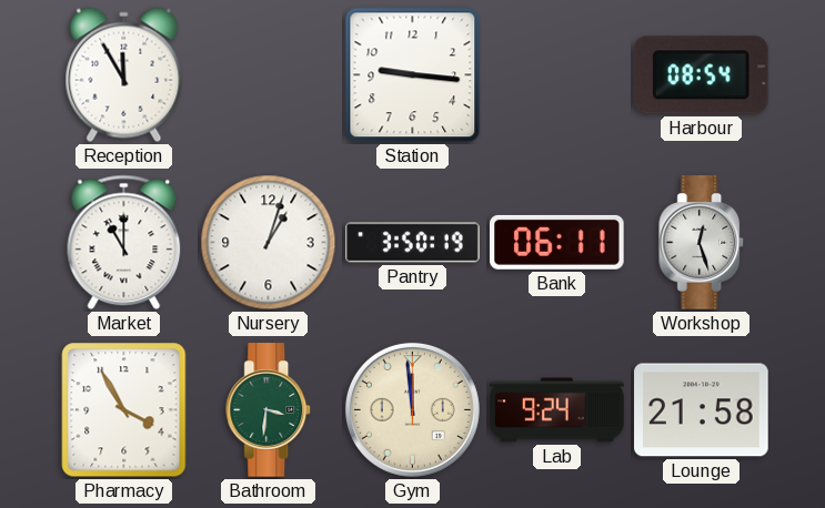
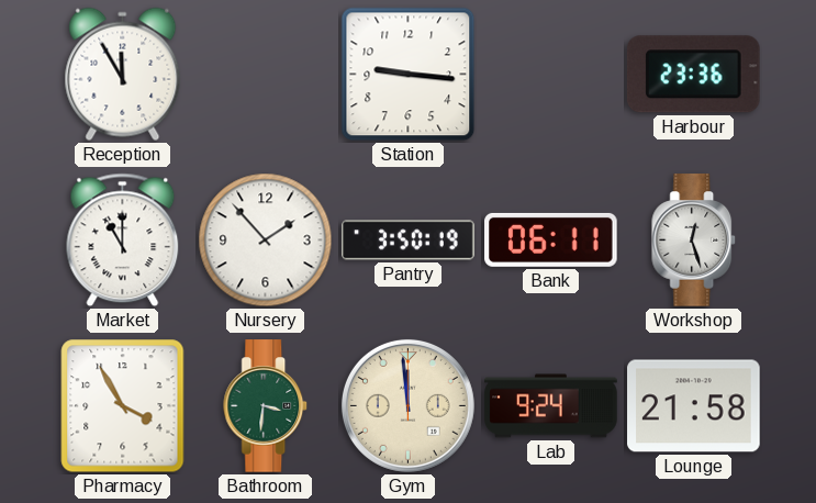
Harbour: 08:54 -> 23:36 (693, 75)
Nursery: 1:03 -> 1:53 (266, 241)
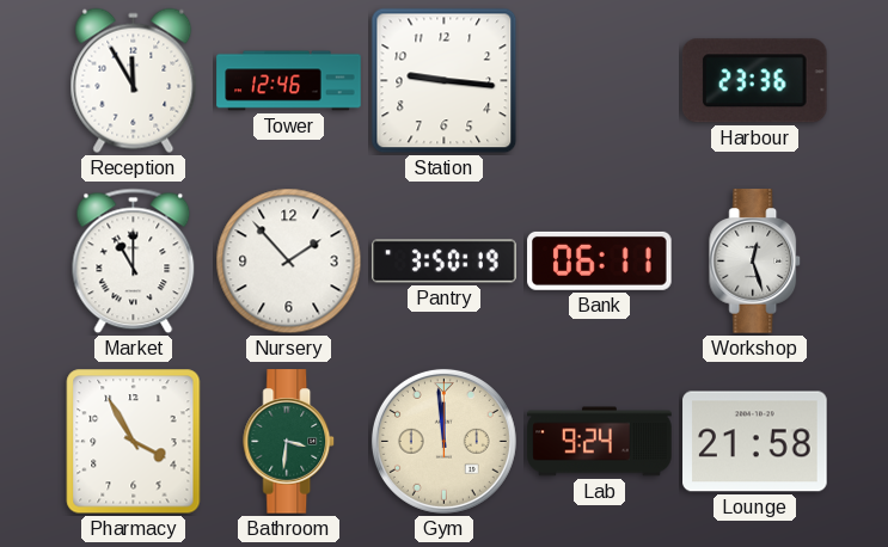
Tower: none -> 12:46 (289, 81)
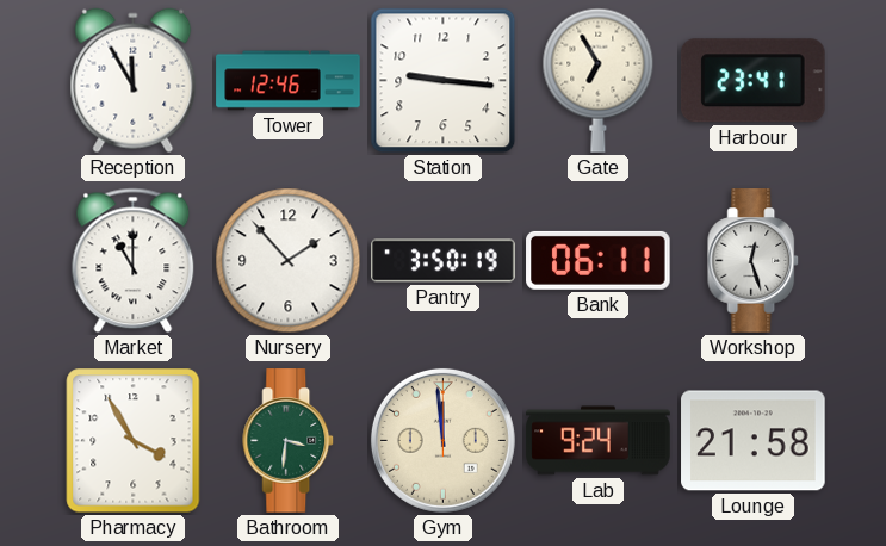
Gate: none -> 6:55 (599, 80)
Harbour: 23:36 -> 23:41 (752, 81)
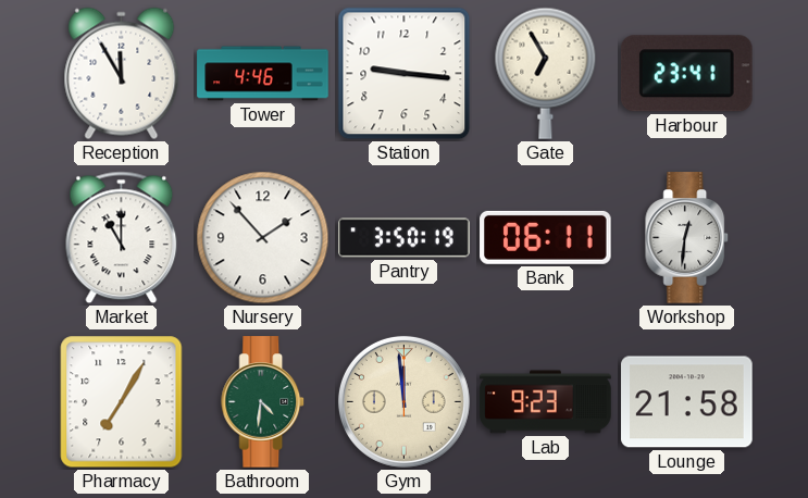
Tower: 12:46 -> 4:46 (263, 74)
Workshop: 12:27 -> 12:31 (687, 238)
Pharmacy: 3:55 -> 7:05 (122, 402)
Bathroom: 3:31 -> 4:31 (263, 402)
Lab: 9:24 -> 9:23 (546, 402)
